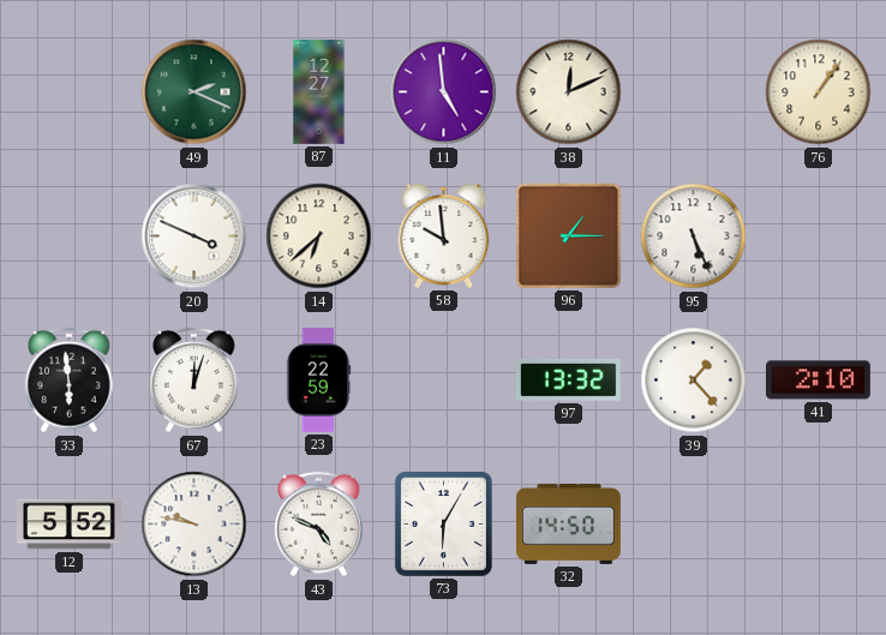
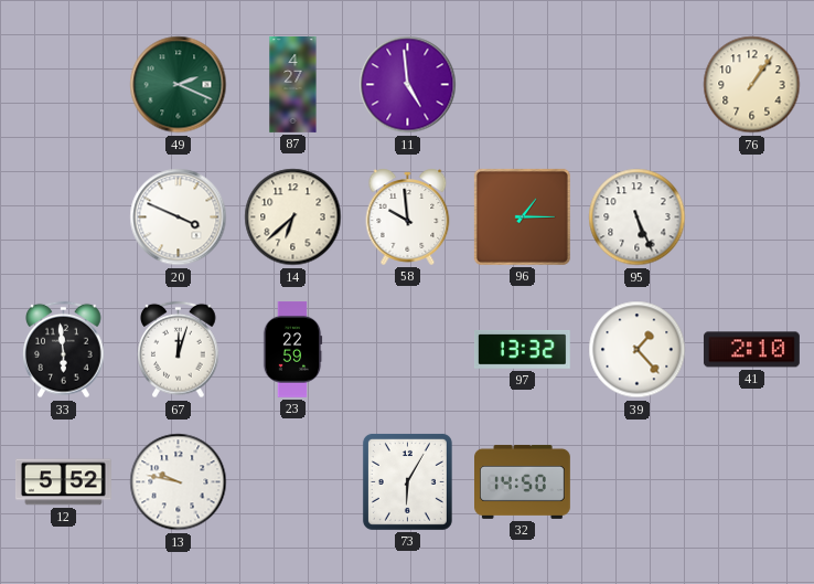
87: 12:27 -> 4:27 (293, 85)
38: 12:11 -> none (569, 92)
43: 4:49 -> none (319, 525)
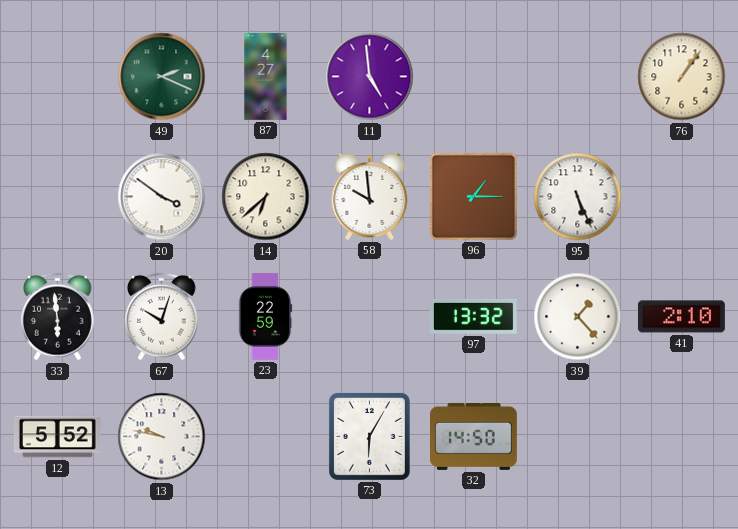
20: 3:49 -> 3:51 (162, 197)
67: 12:03 -> 10:03 (162, 317)
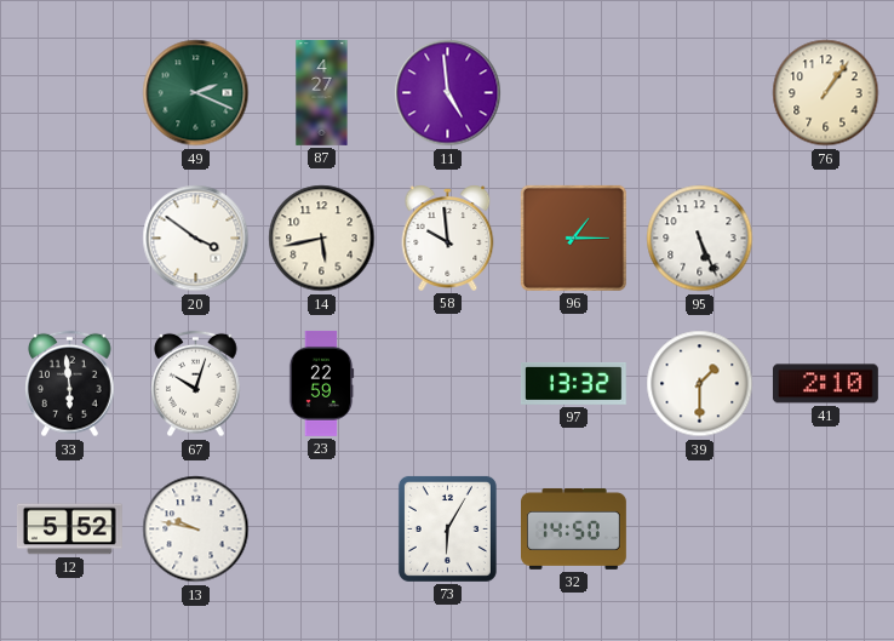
14: 6:38 -> 5:43 (322, 239)
39: 1:23 -> 1:30 (700, 384)
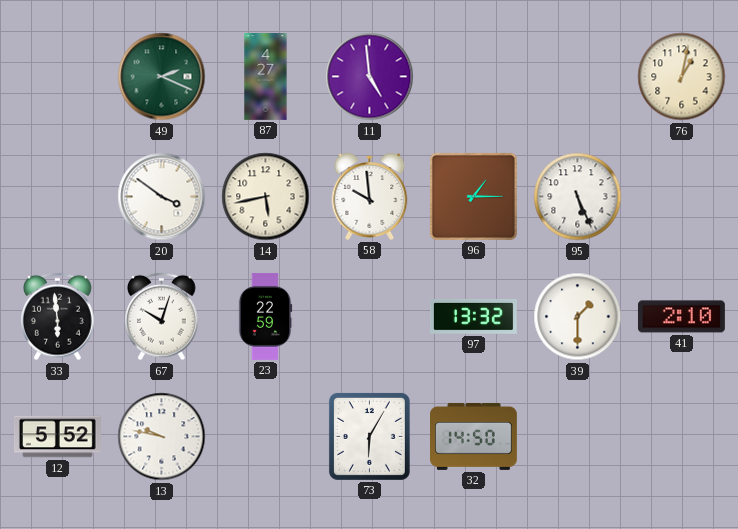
76: 1:06 -> 1:02 (682, 77)
